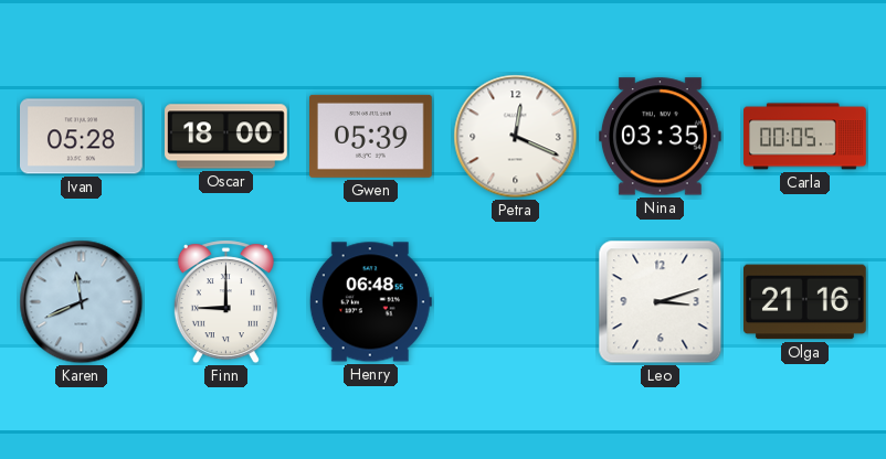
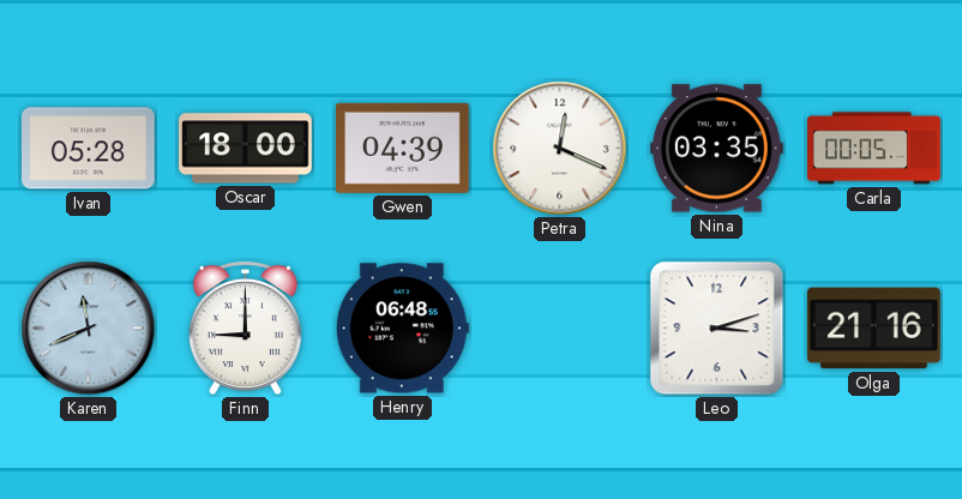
Gwen: 05:39 -> 04:39 (403, 148)
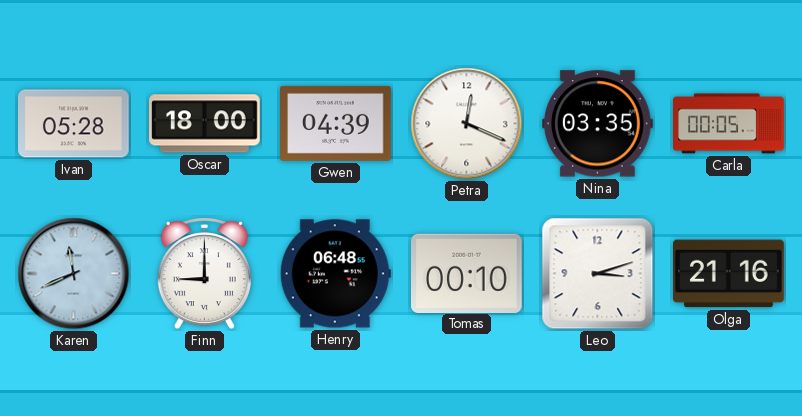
Tomas: none -> 00:10 (467, 273)
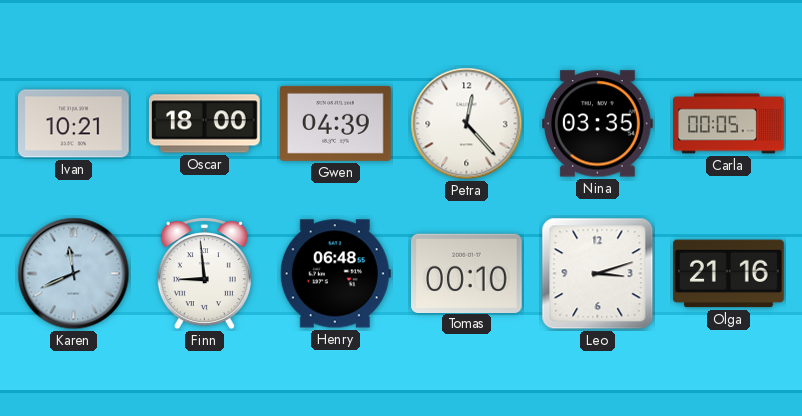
Ivan: 05:28 -> 10:21 (74, 124)
Petra: 12:19 -> 12:23 (467, 124)
Finn: 9:00 -> 8:59 (204, 274)
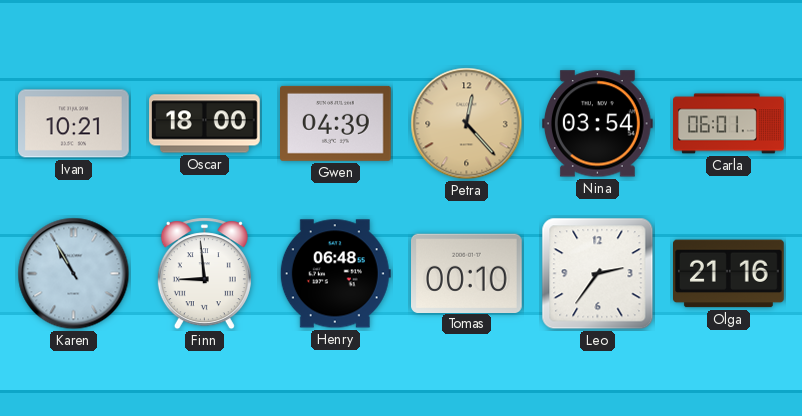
Petra dial: white -> champagne (467, 124)
Nina: 03:35 -> 03:54 (598, 124)
Carla: 00:05 -> 06:01 (729, 124)
Karen: 11:41 -> 10:55 (74, 274)
Leo: 3:12 -> 2:36 (598, 274)
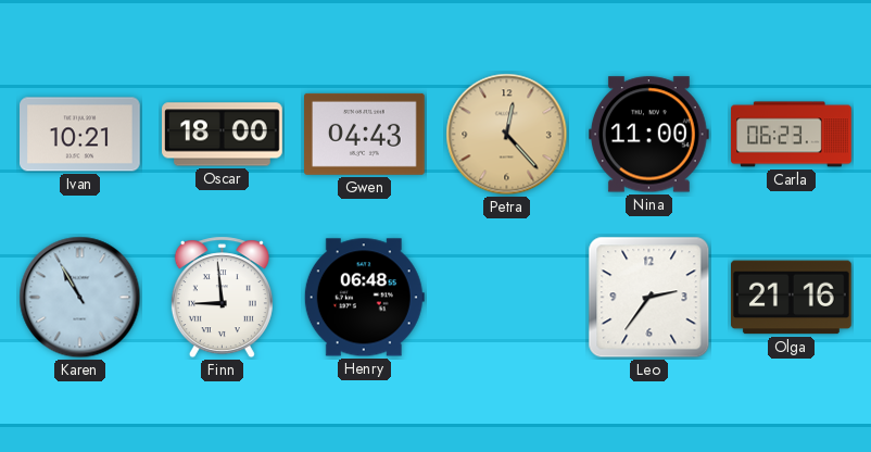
Gwen: 04:39 -> 04:43 (365, 134)
Nina: 03:54 -> 11:00 (649, 135)
Carla: 06:01 -> 06:23 (792, 135)
Tomas: 00:10 -> none (467, 273)
